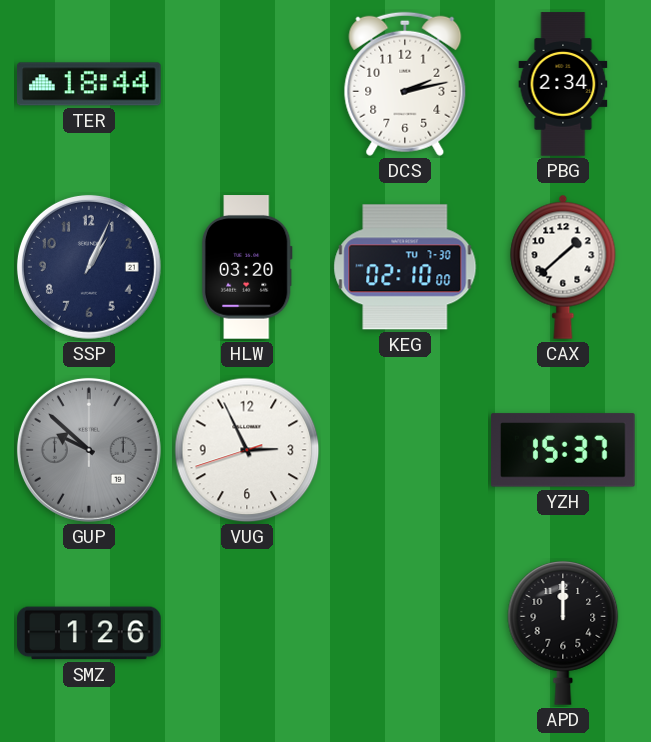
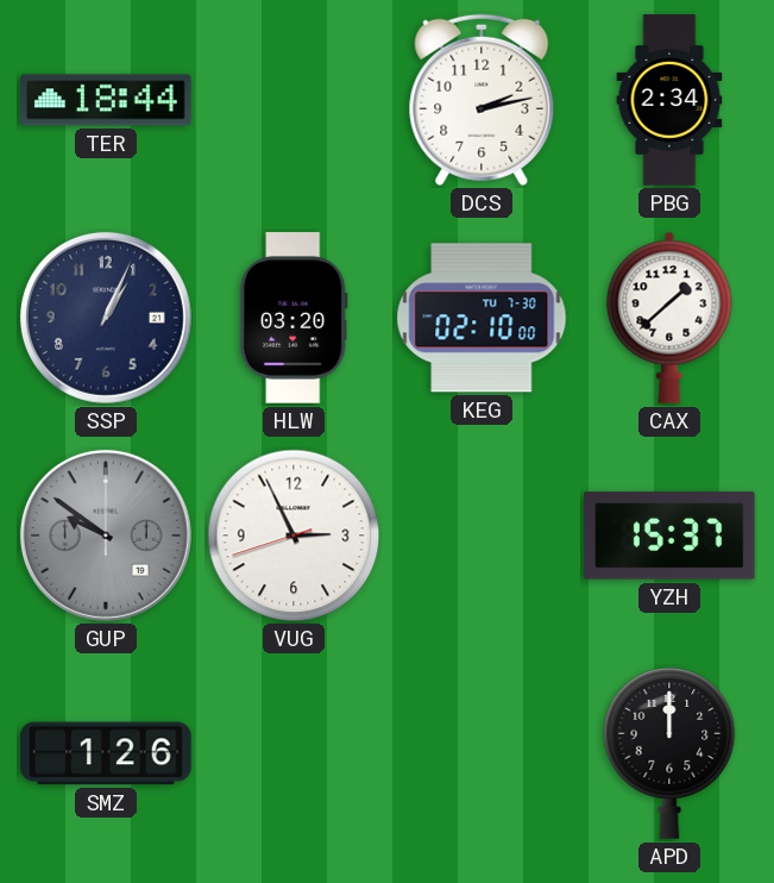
GUP: 9:52 -> 9:51 (106, 536)
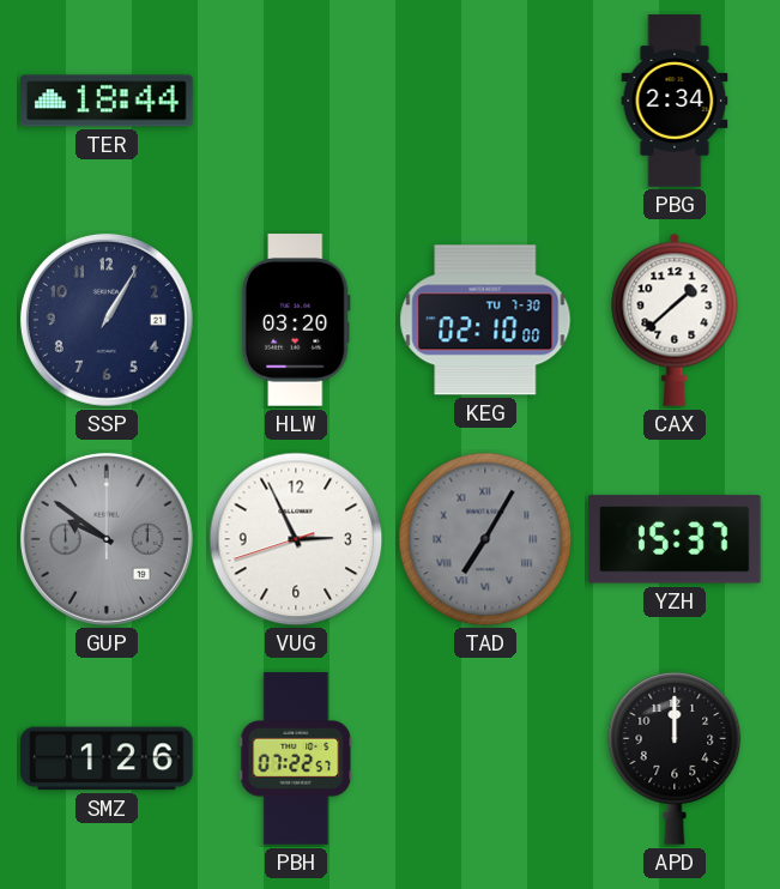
DCS: 2:13 -> none (482, 100)
SSP: 1:04 -> 1:05 (107, 320)
TAD: none -> 7:05 (485, 539)
PBH: none -> 07:22 (296, 758)
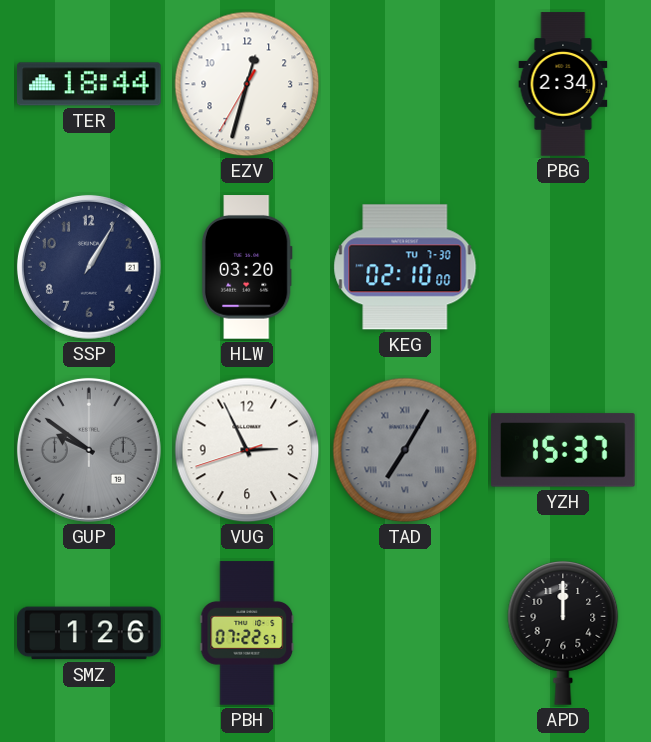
EZV: none -> 12:32 (247, 84)
CAX: 1:38 -> none (675, 320)
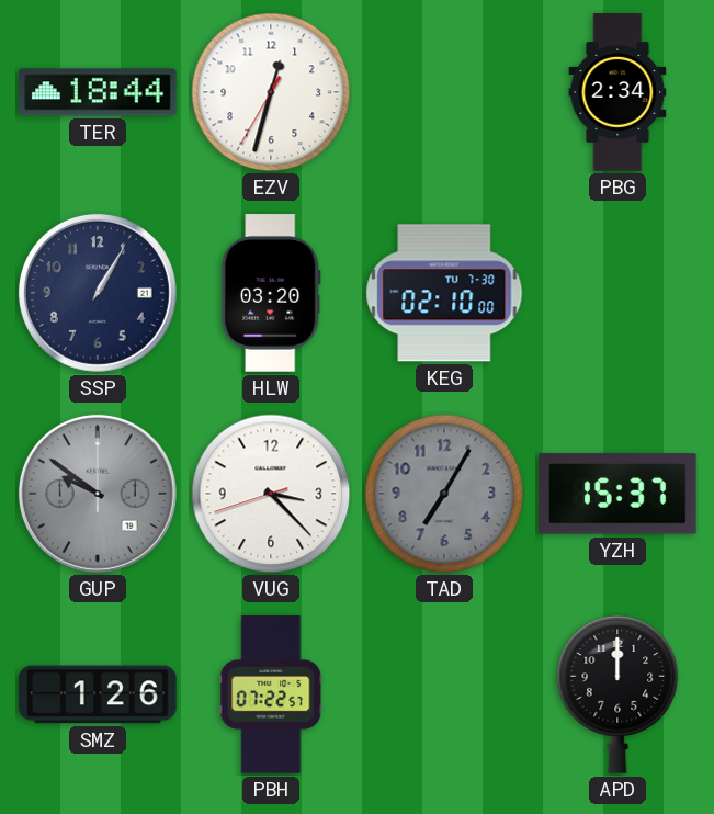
VUG: 2:55 -> 3:22 (271, 494)
TAD numerals: Roman -> Arabic (444, 494)
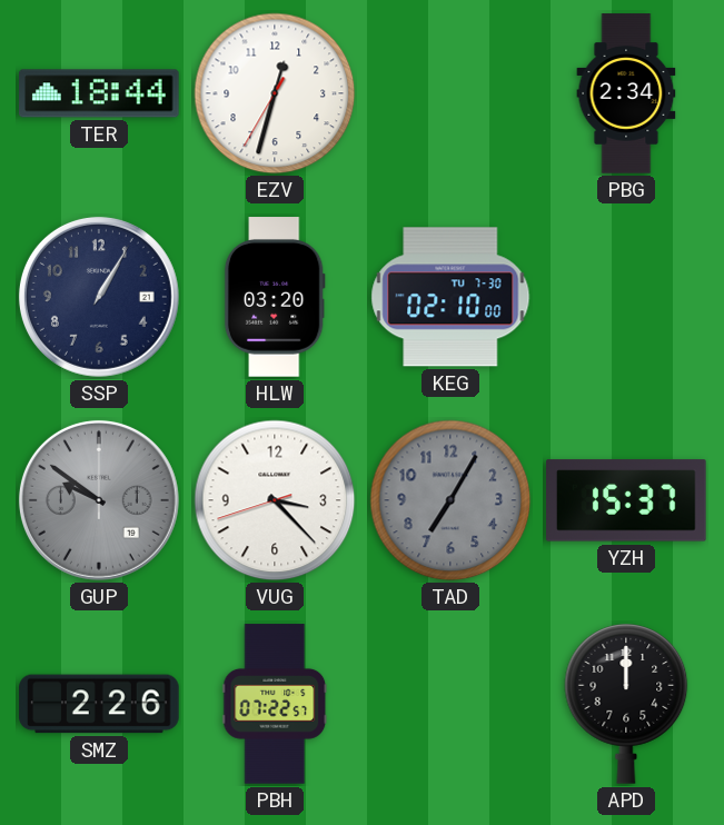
SMZ: 1:26 -> 2:26 (99, 704)
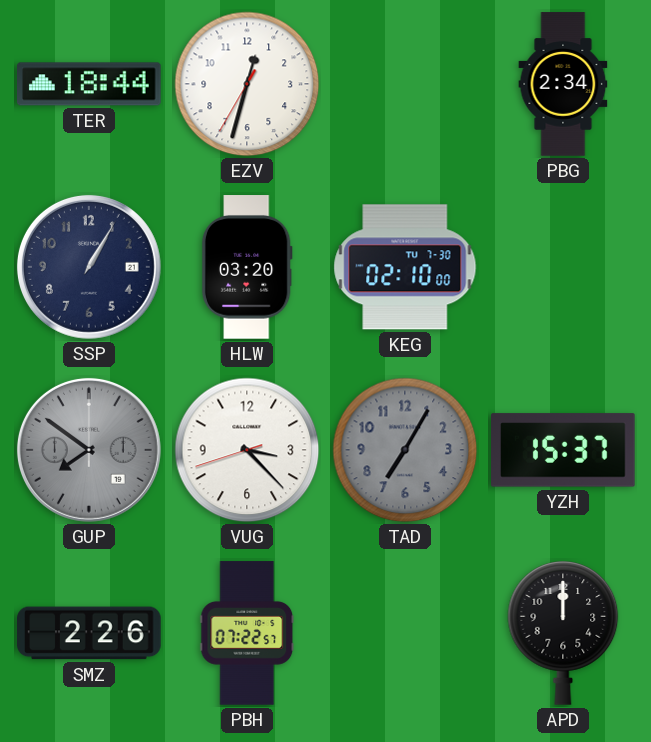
GUP: 9:51 -> 7:51 (89, 450)
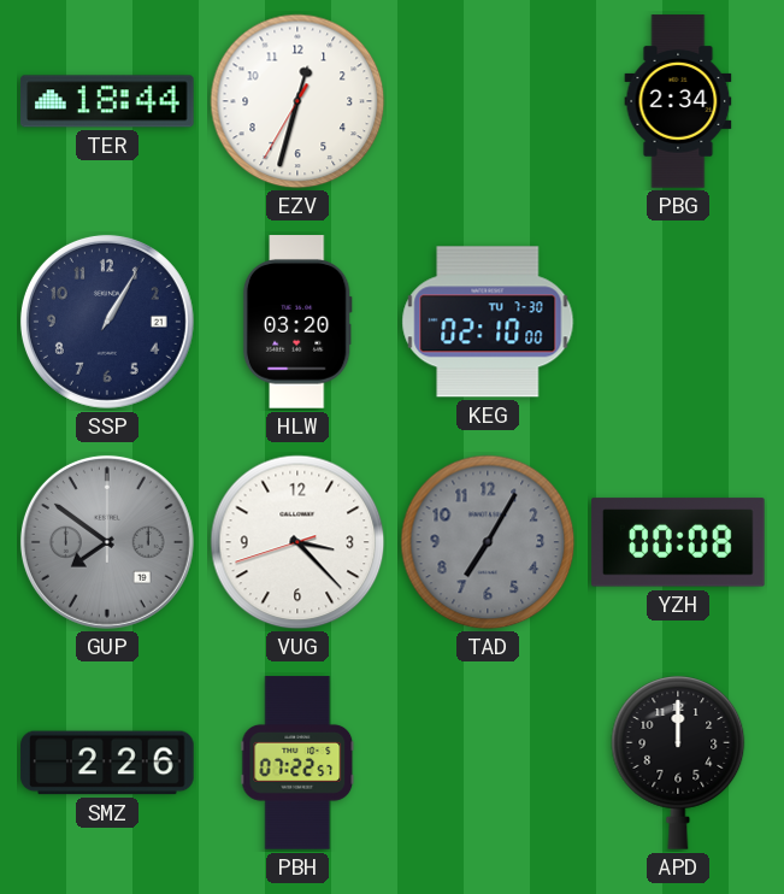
YZH: 15:37 -> 00:08 (678, 542)
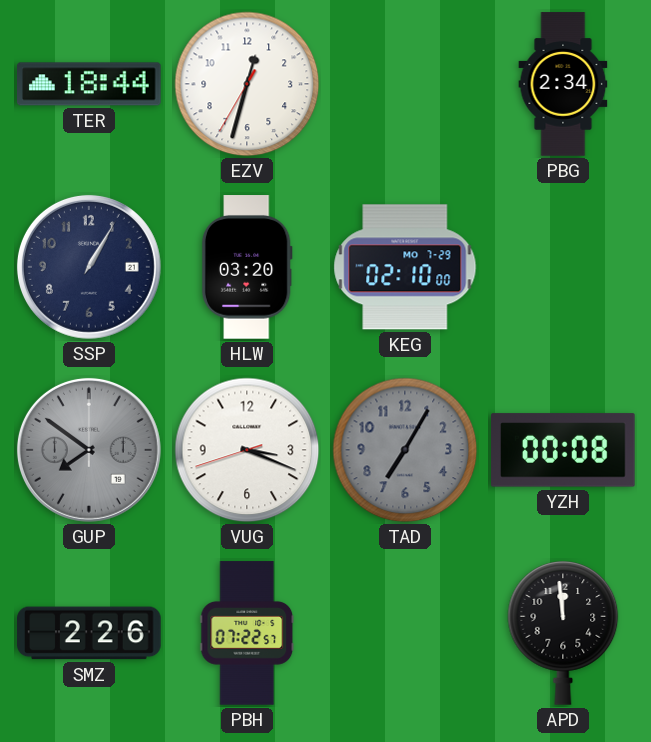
KEG date: TU 7-30 -> MO 7-29 (405, 267)
VUG: 3:22 -> 3:18 (247, 450)
APD: 12:00 -> 11:59 (563, 633)
